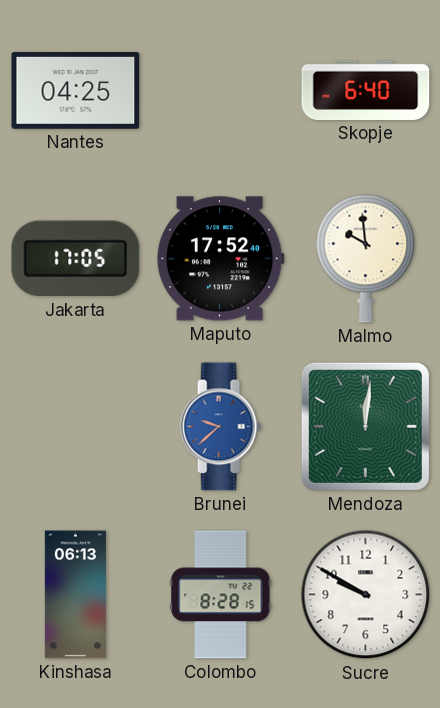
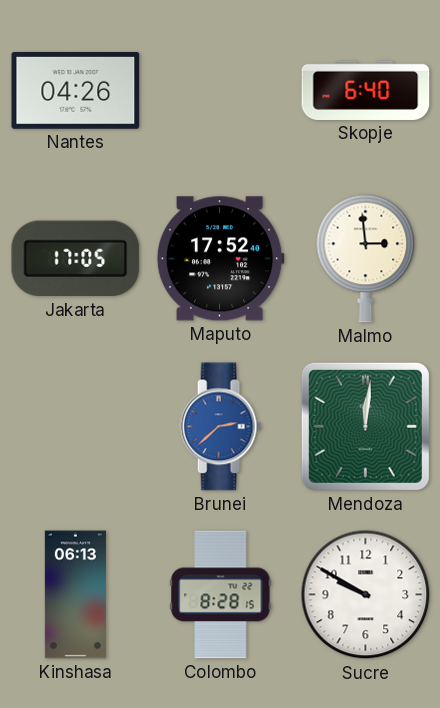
Nantes: 04:25 -> 04:26 (76, 90)
Malmo: 9:59 -> 2:59 (366, 258)
Brunei: 9:38 -> 2:38 (220, 427)
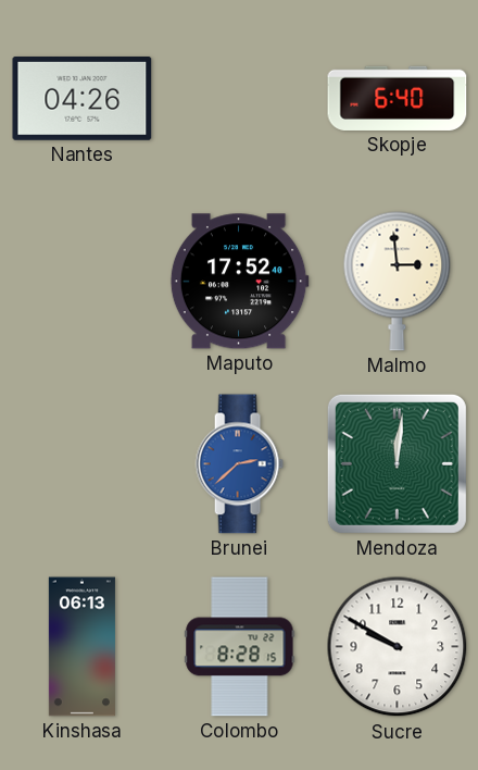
Jakarta: 17:05 -> none (76, 259)
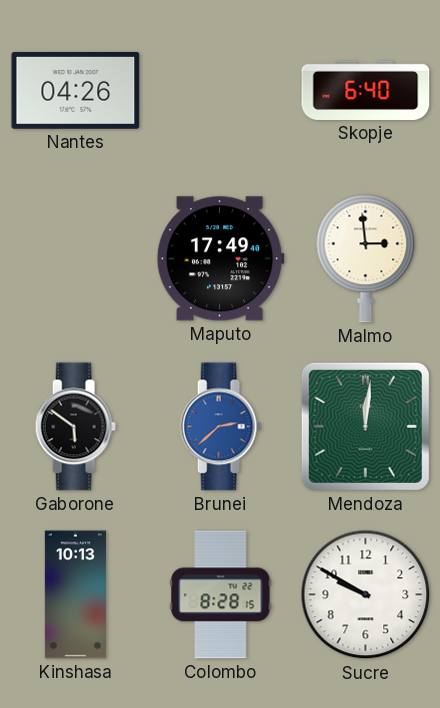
Maputo: 17:52 -> 17:49 (220, 259)
Gaborone: none -> 5:51 (75, 427)
Kinshasa: 06:13 -> 10:13 (75, 595)
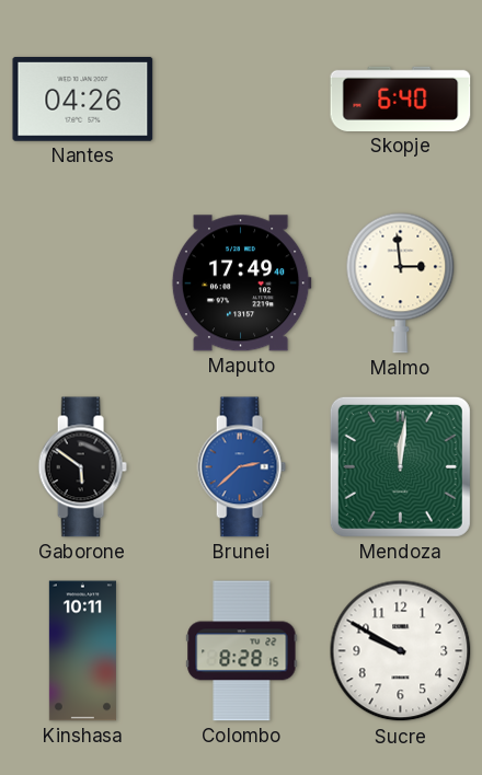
Kinshasa: 10:13 -> 10:11 (82, 651)
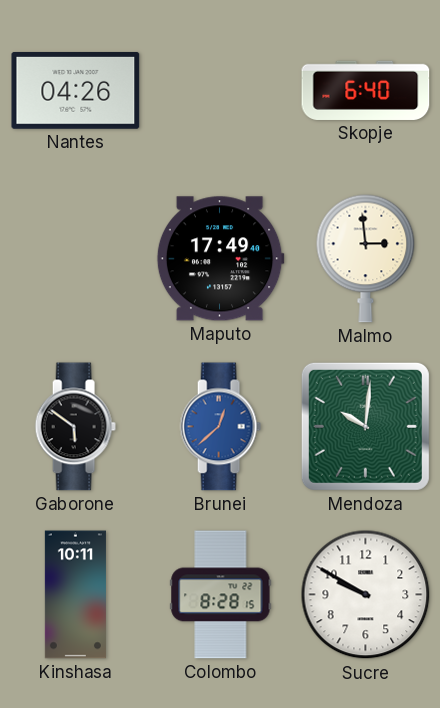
Brunei: 2:38 -> 12:38 (220, 427)
Mendoza: 12:01 -> 10:01 (365, 426)
